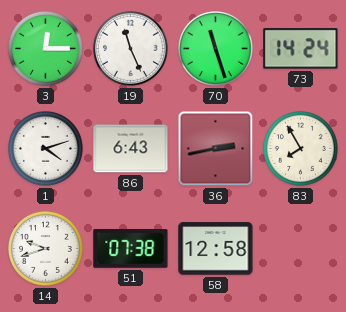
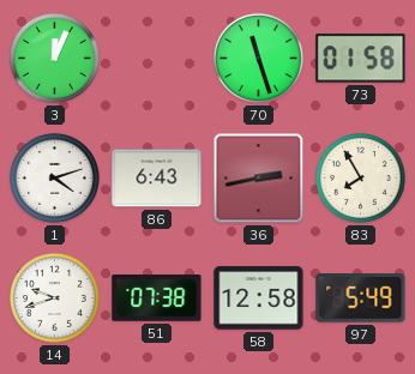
3: 12:15 -> 12:04 (54, 58)
19: 11:26 -> none (130, 48)
73: 14:24 -> 01:58 (361, 59)
97: none -> 5:49 (361, 298)
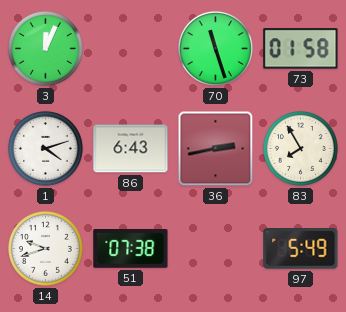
58: 12:58 -> none (259, 298)
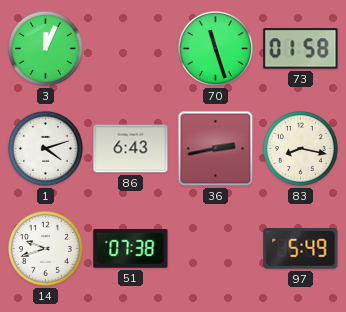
83: 7:55 -> 8:17 (300, 148)
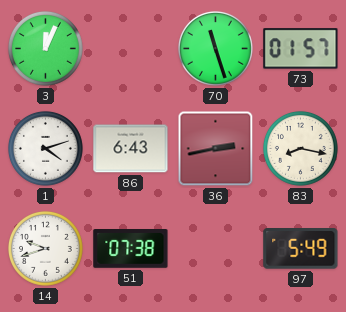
73: 01:58 -> 01:57 (301, 49)
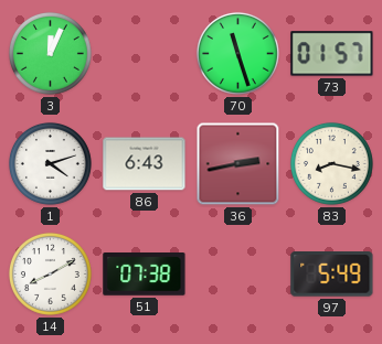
14: 9:42 -> 8:10 (50, 273)
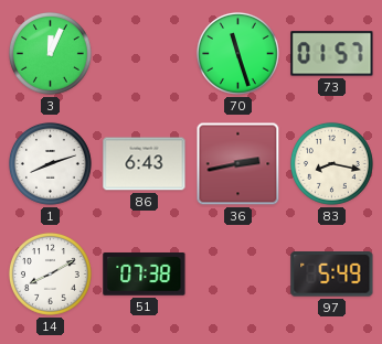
1: 4:12 -> 8:12 (50, 163)
